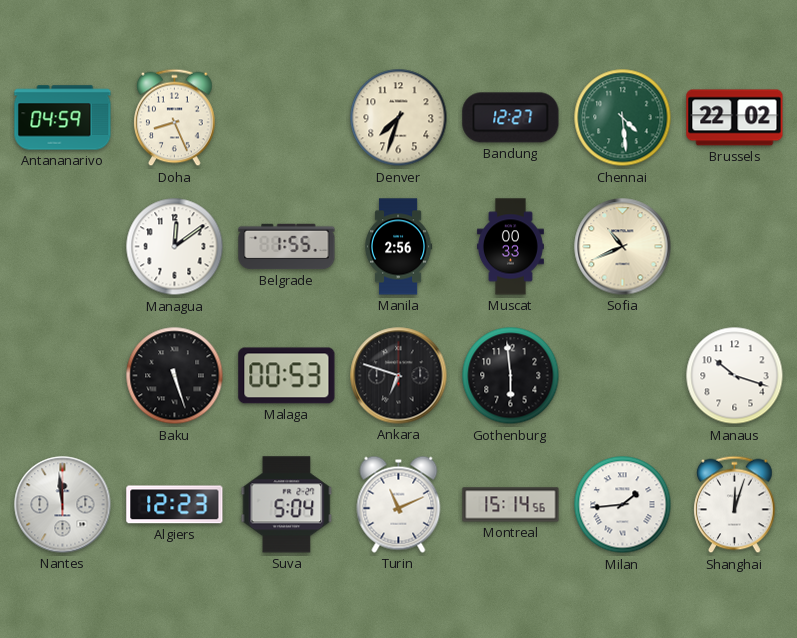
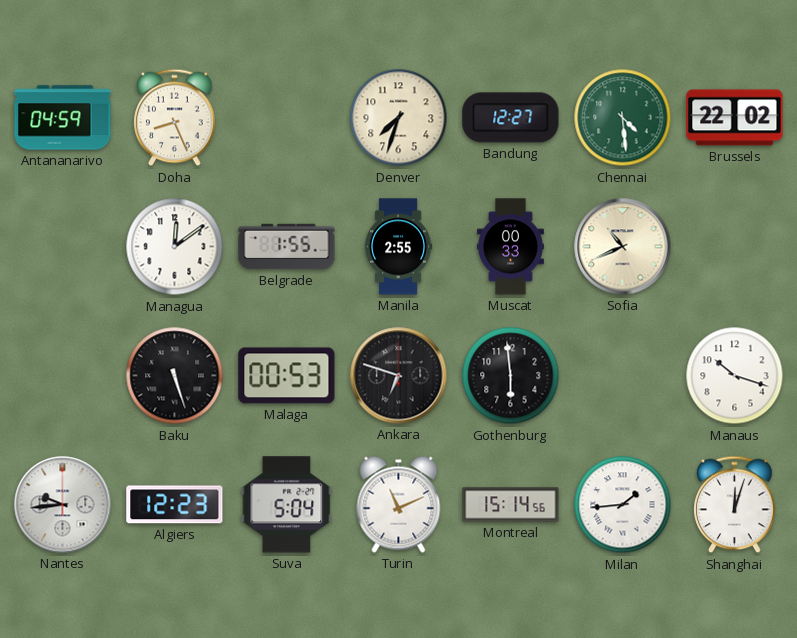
Manila: 2:56 -> 2:55 (398, 247)
Nantes: 11:59 -> 9:44 (63, 505)
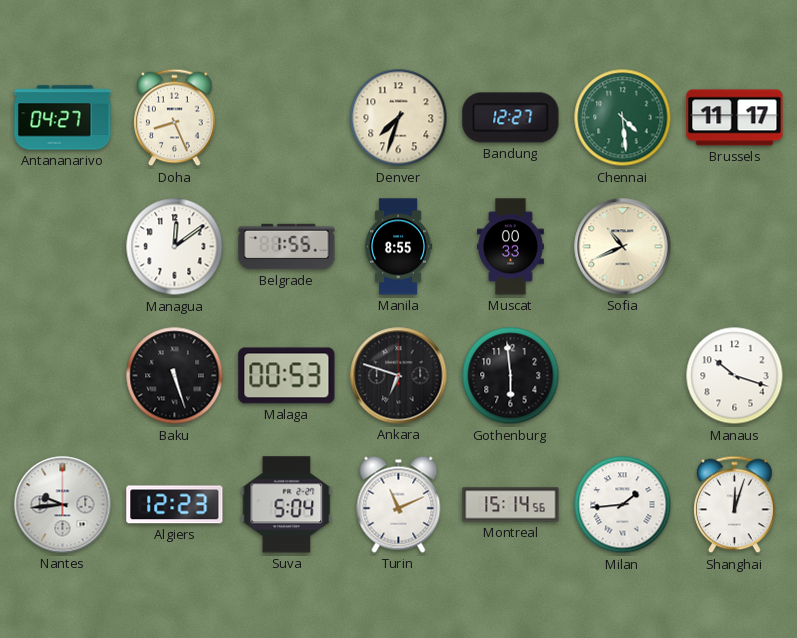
Antananarivo: 04:59 -> 04:27 (63, 118)
Brussels: 22:02 -> 11:17 (735, 118)
Manila: 2:55 -> 8:55 (398, 247)
